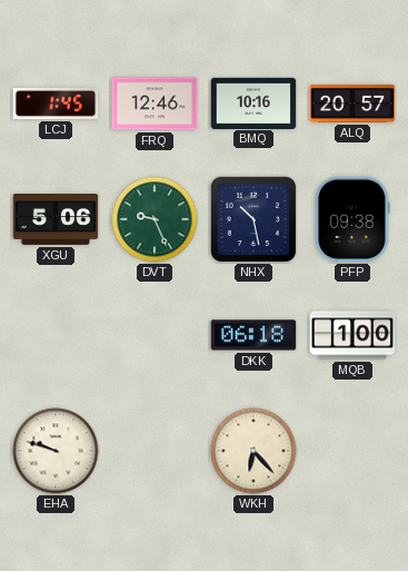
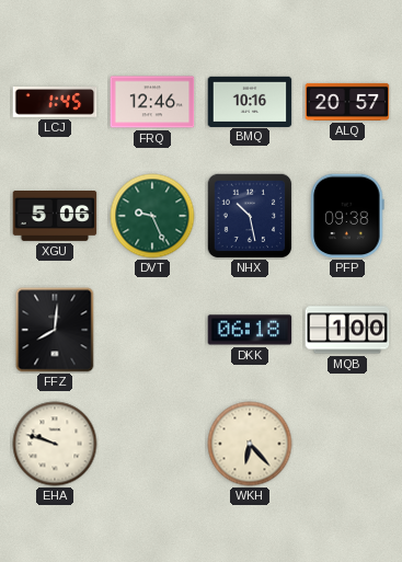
FFZ: none -> 8:01 (55, 330)
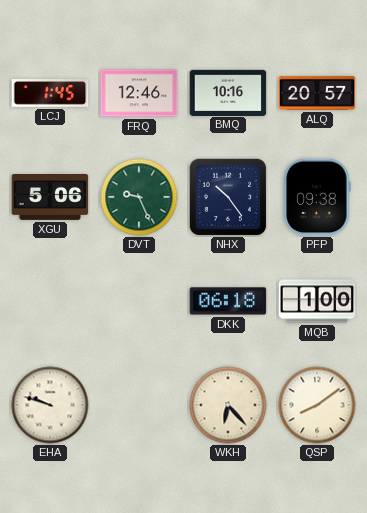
NHX: 10:28 -> 10:24 (228, 197)
FFZ: 8:01 -> none (55, 330)
QSP: none -> 8:09 (317, 405)
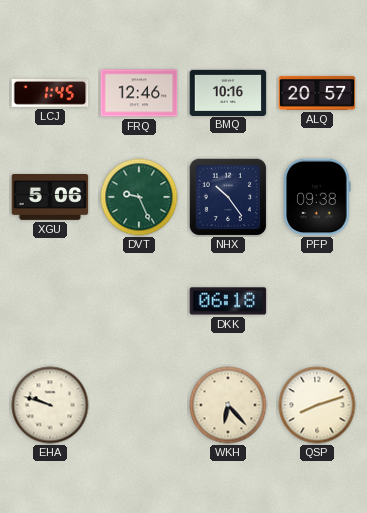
MQB: 1:00 -> none (317, 301)
QSP: 8:09 -> 8:12 (317, 405)
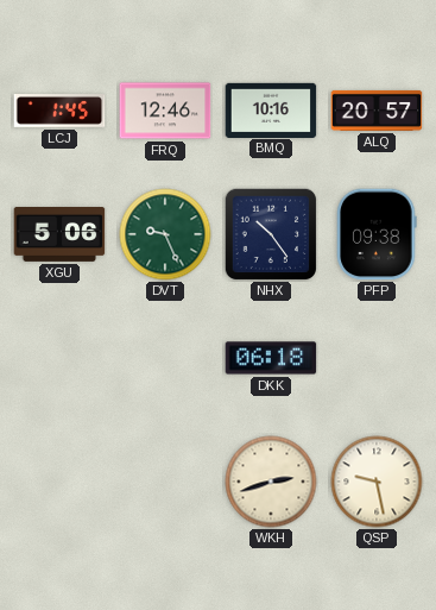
EHA: 9:48 -> none (50, 405)
WKH: 6:23 -> 2:42 (271, 482)
QSP: 8:12 -> 9:28 (377, 482)
